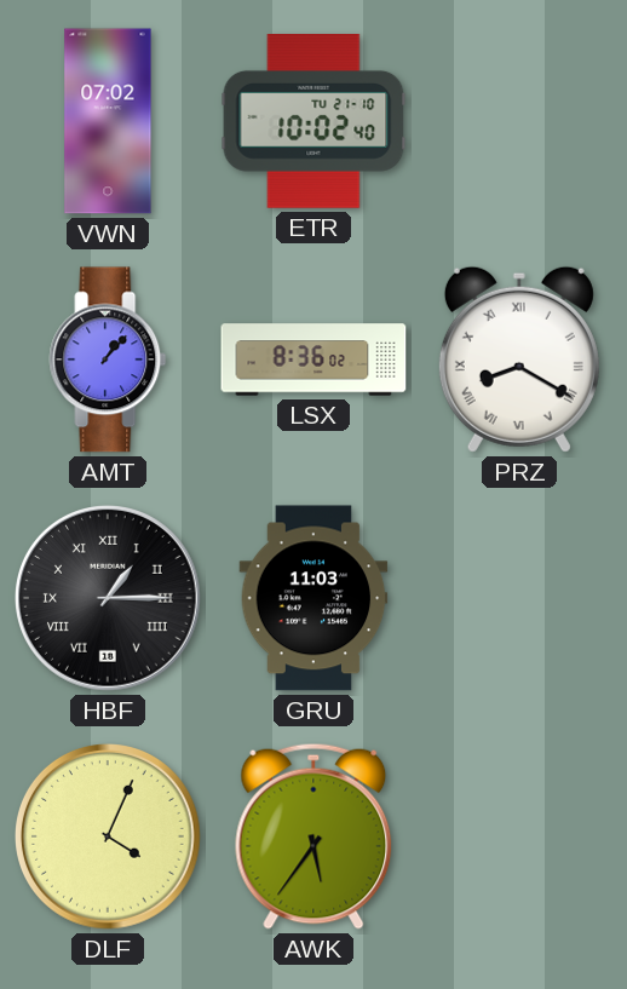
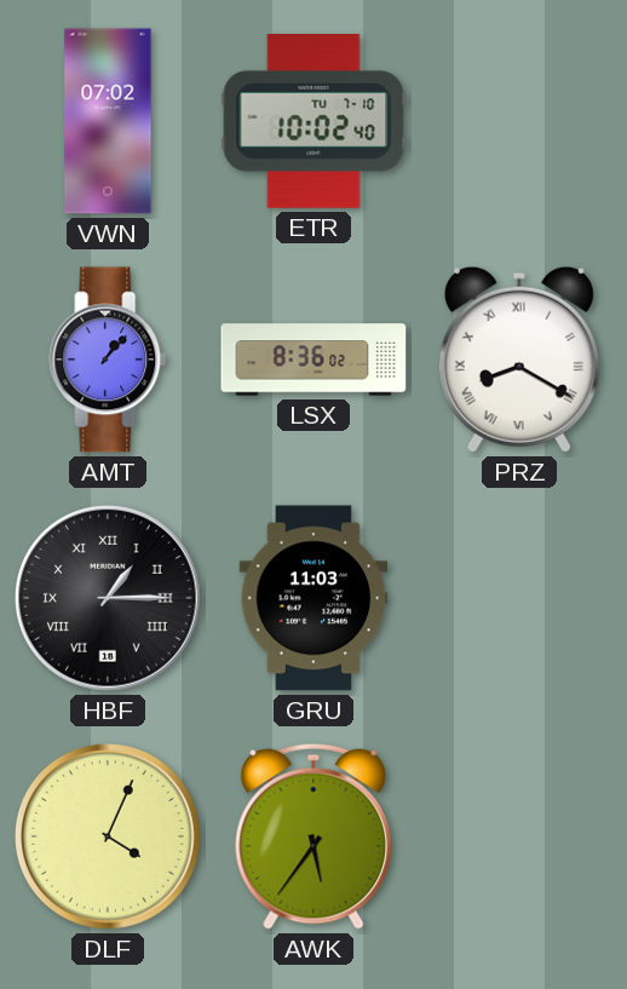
ETR date: TU 21-10 -> TU 7-10 (313, 122)
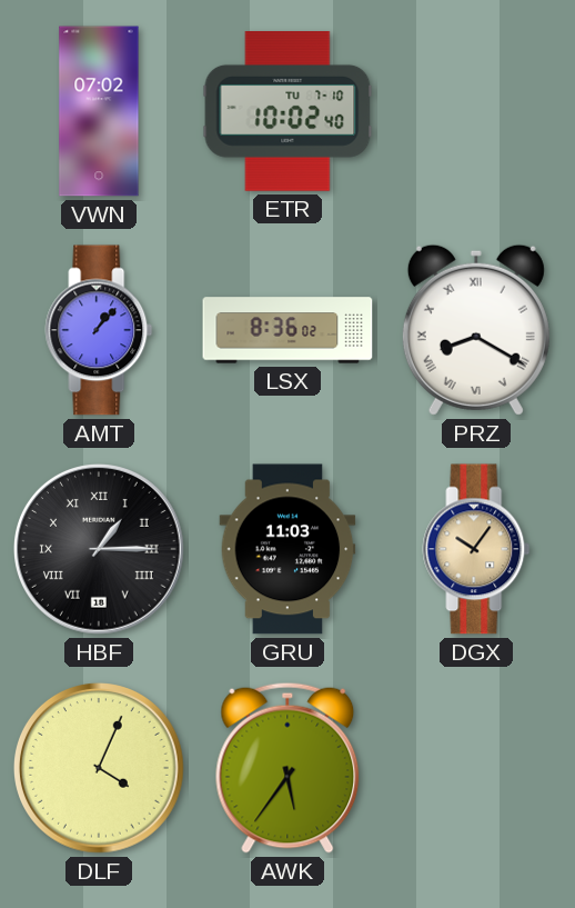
DGX: none -> 10:06 (476, 549)
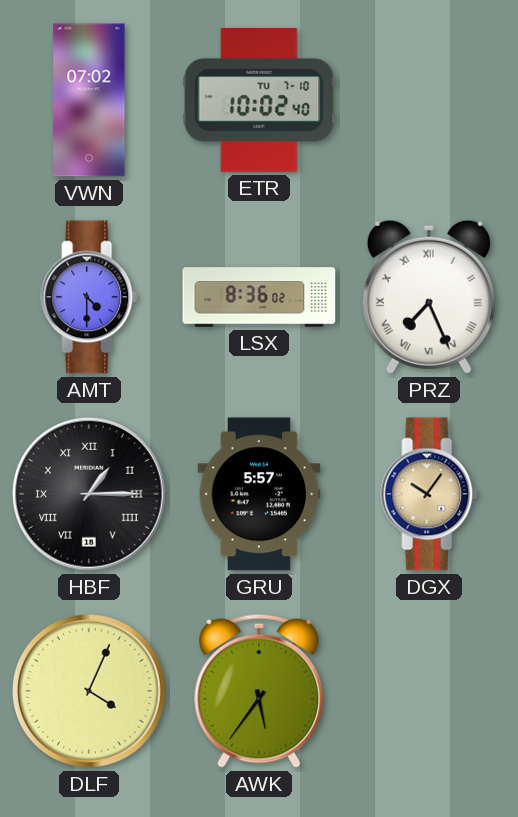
AMT: 1:07 -> 4:30 (89, 297)
PRZ: 8:20 -> 7:26 (429, 297)
GRU: 11:03 -> 5:57 (259, 494)
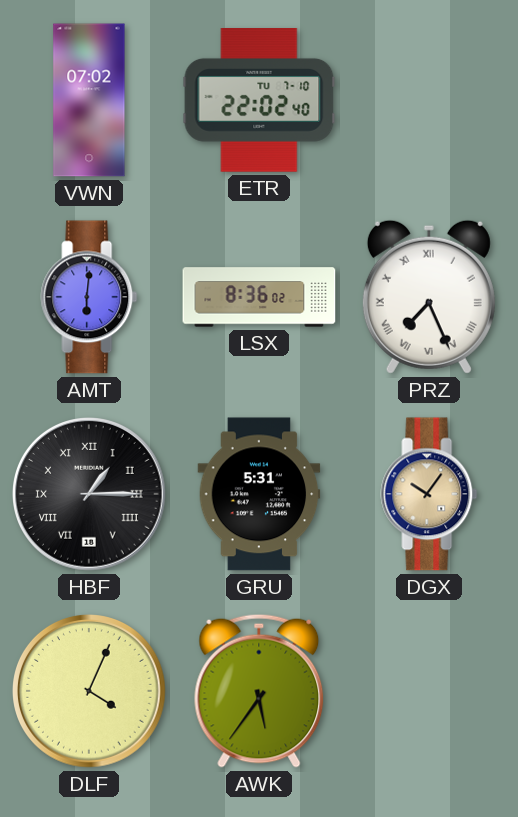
ETR: 10:02 -> 22:02 (259, 101)
AMT: 4:30 -> 6:01 (89, 297)
GRU: 5:57 -> 5:31 (259, 494)
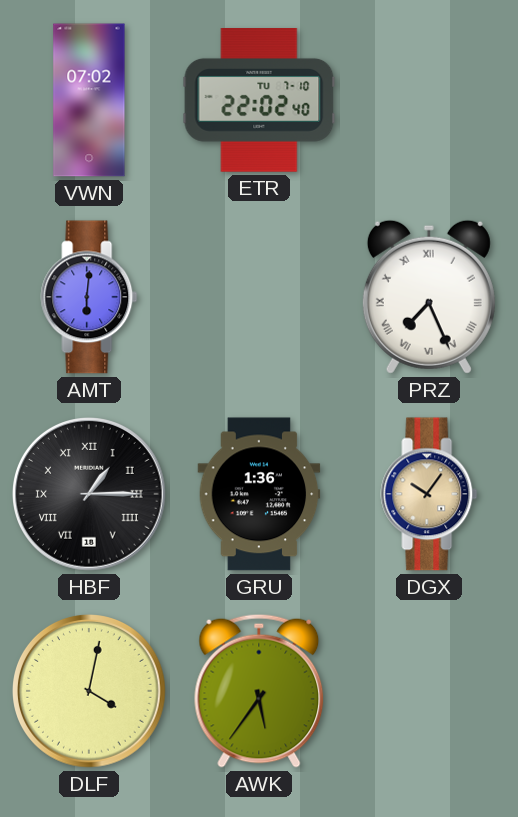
LSX: 8:36 -> none (259, 297)
GRU: 5:31 -> 1:36 (259, 494)
DLF: 4:04 -> 4:02 (90, 692)
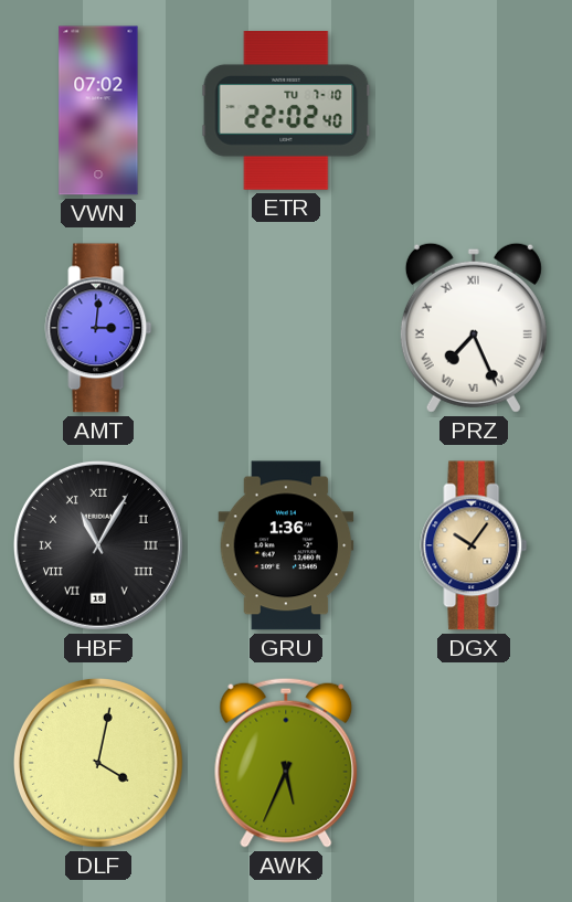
AMT: 6:01 -> 3:01 (98, 328)
HBF: 1:15 -> 11:05 (99, 546)
AWK: 5:36 -> 5:34 (286, 763)
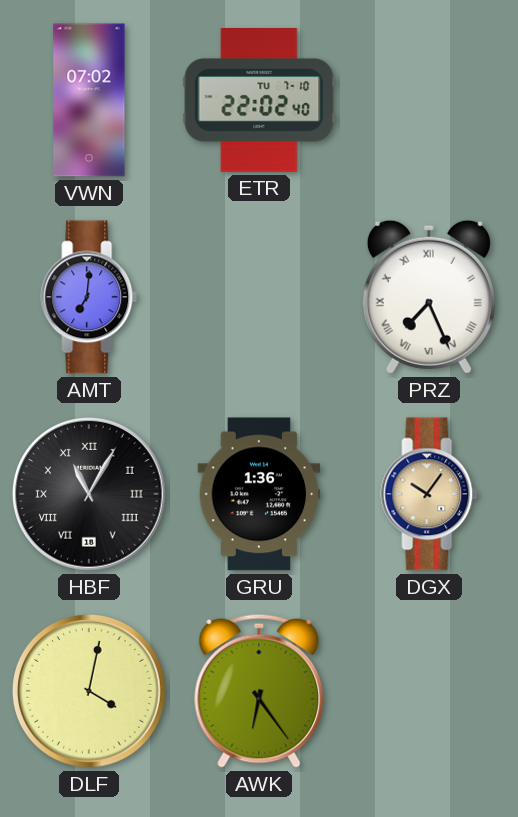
AMT: 3:01 -> 7:01 (89, 297)
AWK: 5:34 -> 6:24 (259, 691)
